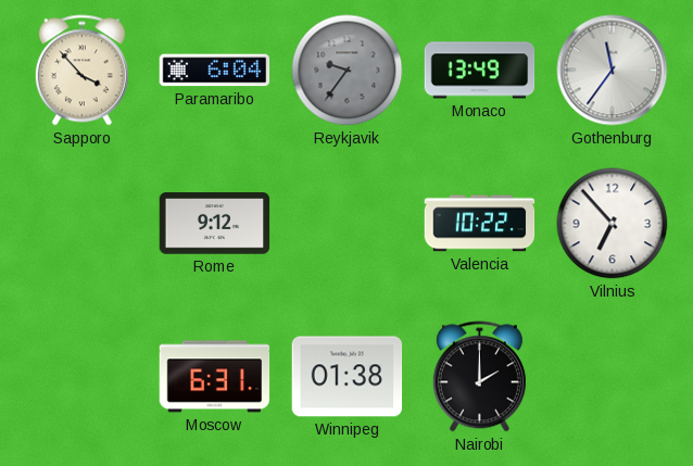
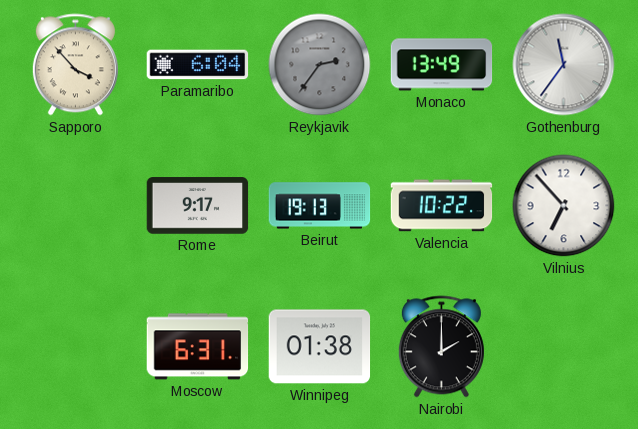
Reykjavik: 9:36 -> 2:36 (320, 65)
Rome: 9:12 -> 9:17 (198, 206)
Beirut: none -> 19:13 (320, 206)
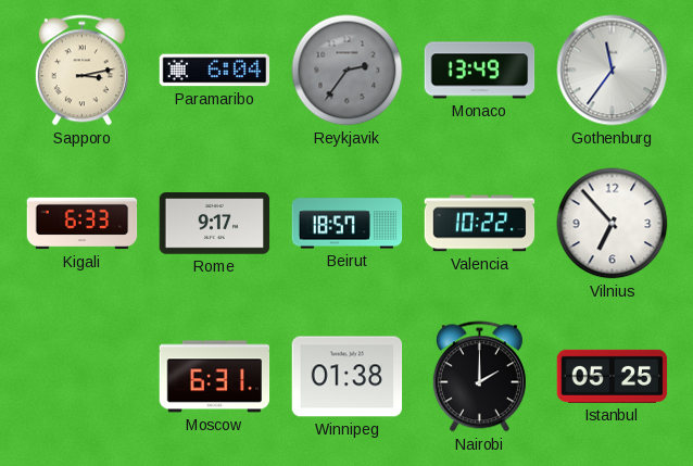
Sapporo: 3:53 -> 3:13 (81, 71)
Kigali: none -> 6:33 (83, 224)
Beirut: 19:13 -> 18:57 (348, 224)
Istanbul: none -> 05:25 (613, 376)
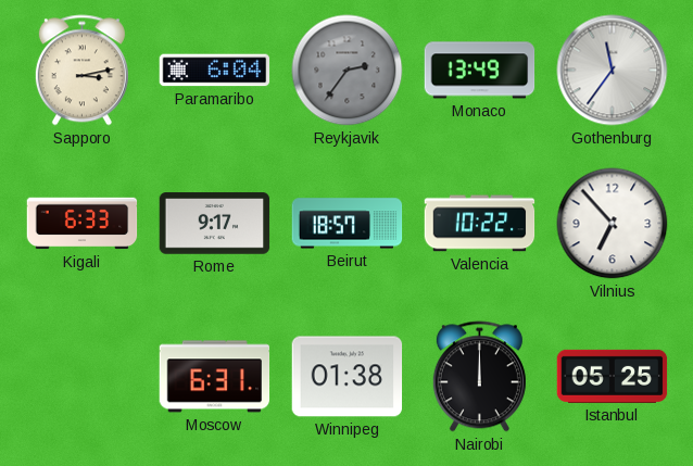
Nairobi: 2:00 -> 12:00 (479, 377)
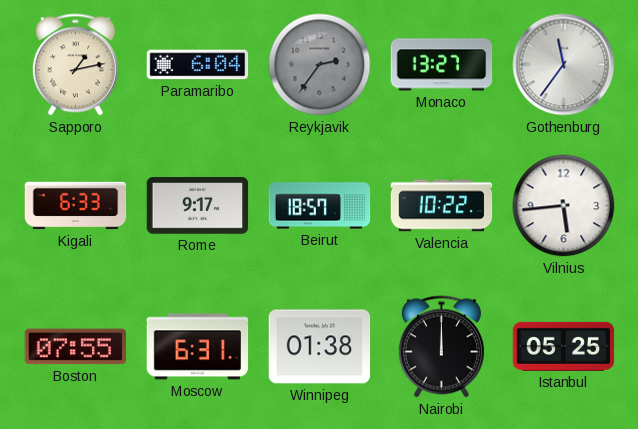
Sapporo: 3:13 -> 1:13 (75, 65)
Monaco: 13:49 -> 13:27 (442, 65)
Vilnius: 6:53 -> 5:44 (564, 206)
Boston: none -> 07:55 (76, 347)
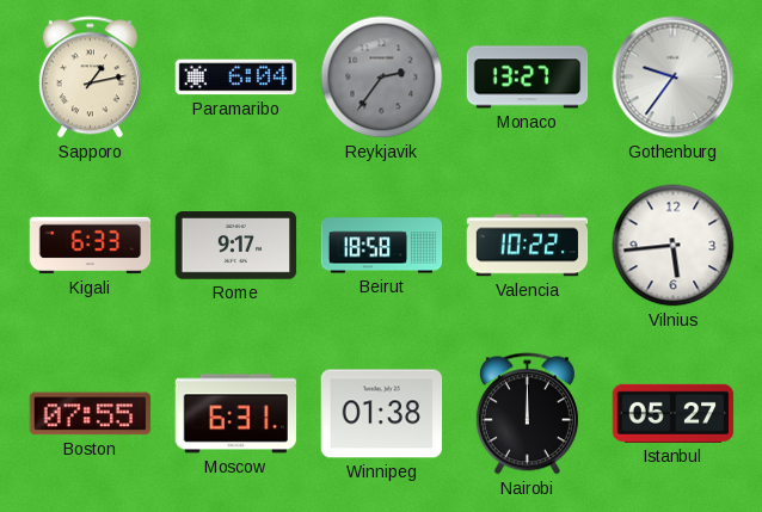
Gothenburg: 11:36 -> 9:36 (674, 78)
Beirut: 18:57 -> 18:58 (382, 246)
Istanbul: 05:25 -> 05:27 (674, 413)
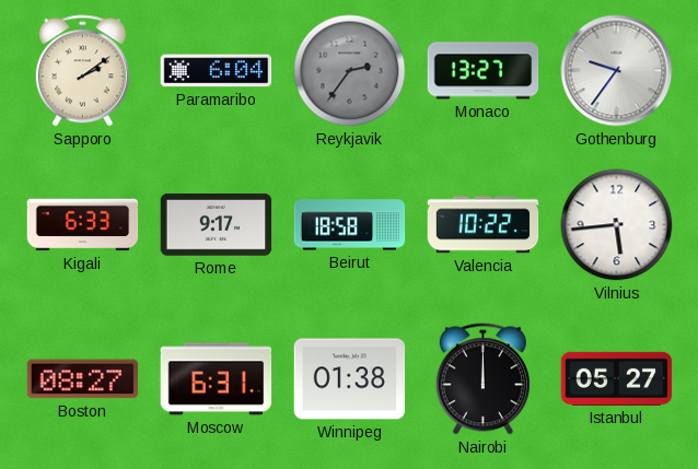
Sapporo: 1:13 -> 2:09 (82, 71)
Boston: 07:55 -> 08:27 (83, 379)
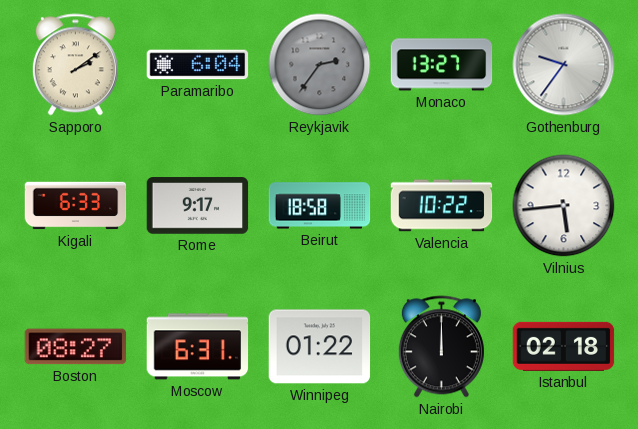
Winnipeg: 01:38 -> 01:22 (320, 347)
Istanbul: 05:27 -> 02:18 (564, 346)
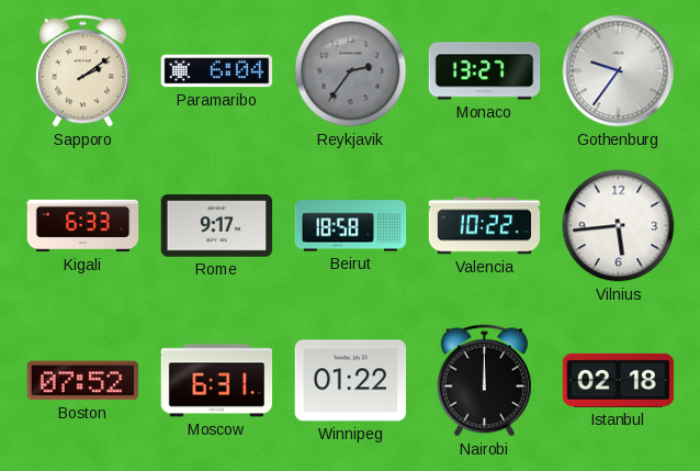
Boston: 08:27 -> 07:52 (83, 381)
